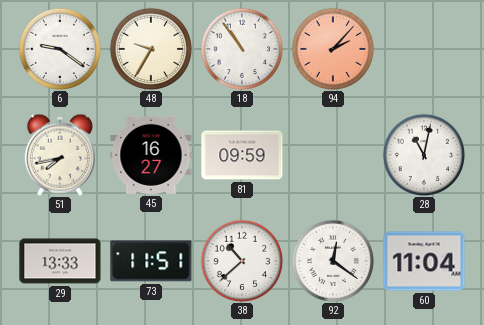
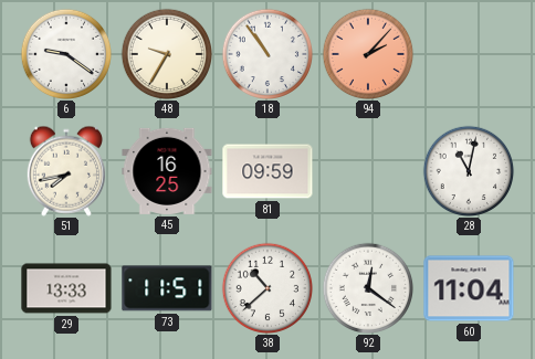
45: 16:27 -> 16:25 (167, 171)
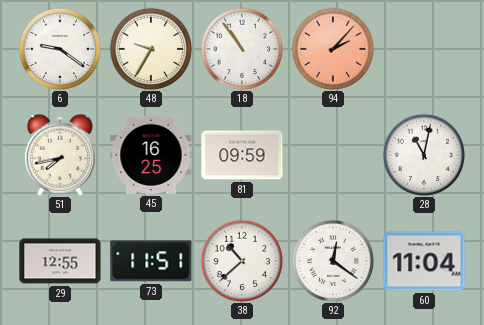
29: 13:33 -> 12:55 (60, 261)
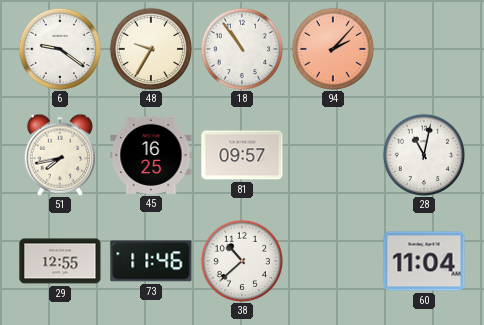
81: 09:59 -> 09:57 (242, 155)
73: 11:51 -> 11:46 (151, 261)
92: 12:21 -> none (333, 261)
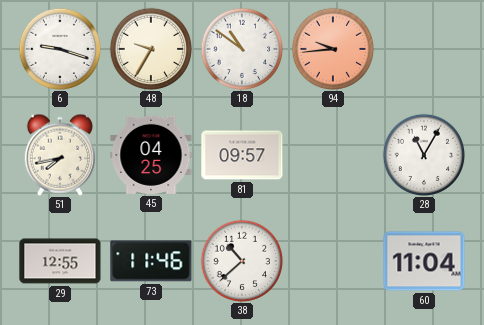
6: 9:21 -> 9:18 (60, 49)
18: 10:54 -> 10:51 (242, 49)
94: 2:07 -> 9:44 (333, 49)
45: 16:25 -> 04:25 (151, 155)
28: 11:02 -> 11:05 (424, 155)
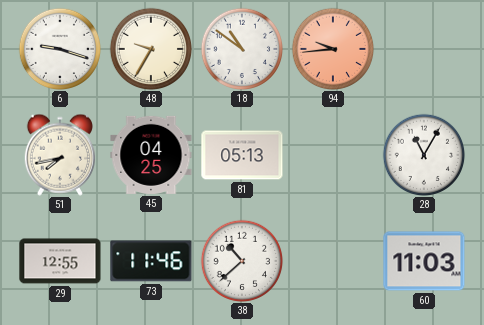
81: 09:57 -> 05:13 (242, 155)
60: 11:04 -> 11:03 (424, 261)
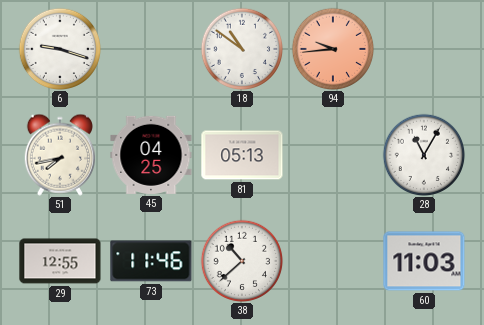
48: 9:35 -> none (151, 49)
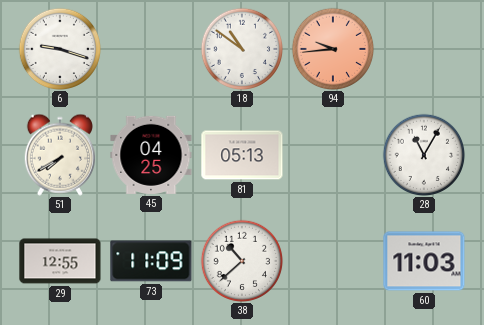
51: 7:43 -> 7:40 (59, 155)
73: 11:46 -> 11:09 (151, 261)
